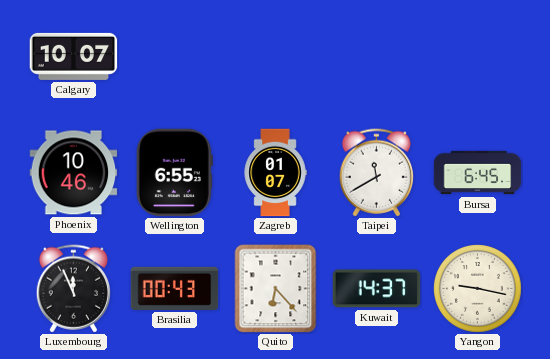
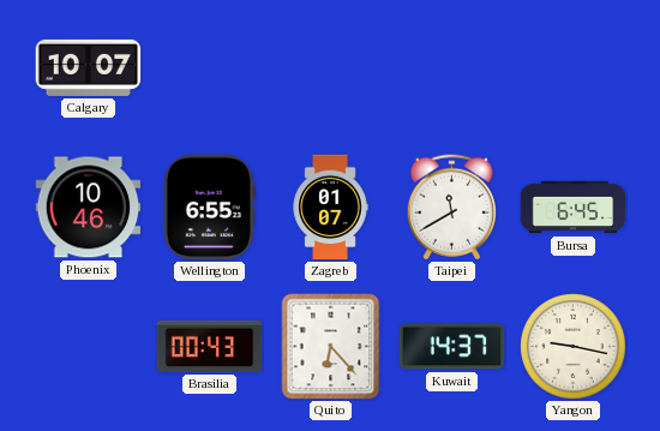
Luxembourg: 11:56 -> none (73, 289)
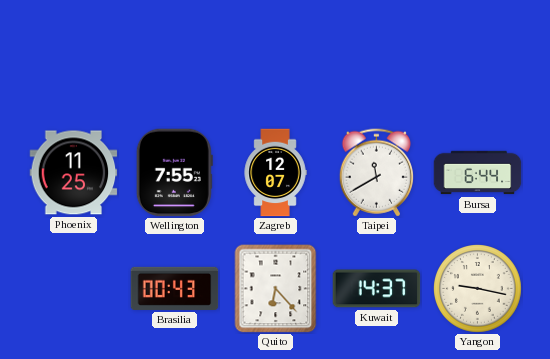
Calgary: 10:07 -> none (89, 67)
Phoenix: 10:46 -> 11:25 (74, 173)
Wellington: 6:55 -> 7:55 (174, 173)
Zagreb: 01:07 -> 12:07 (275, 173)
Bursa: 6:45 -> 6:44 (478, 173)
